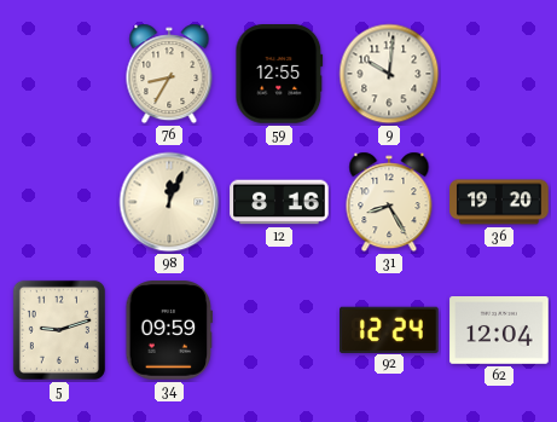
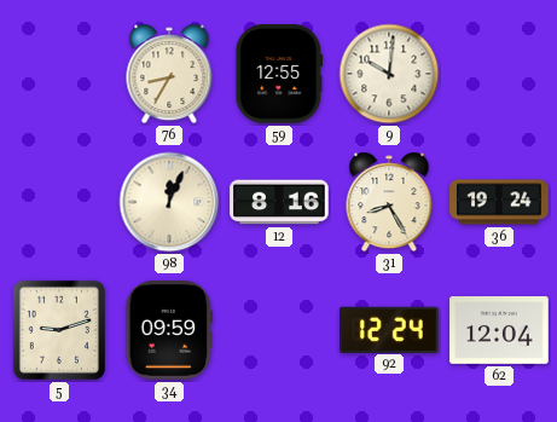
36: 19:20 -> 19:24 (499, 202)
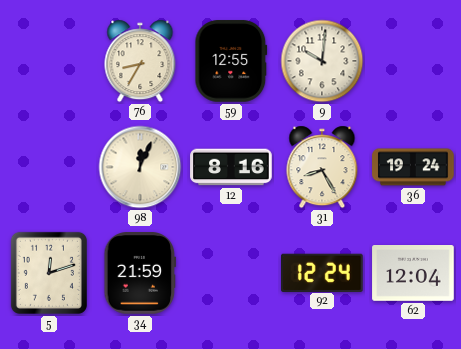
5: 9:12 -> 12:12 (49, 273)
34: 09:59 -> 21:59 (140, 273)
